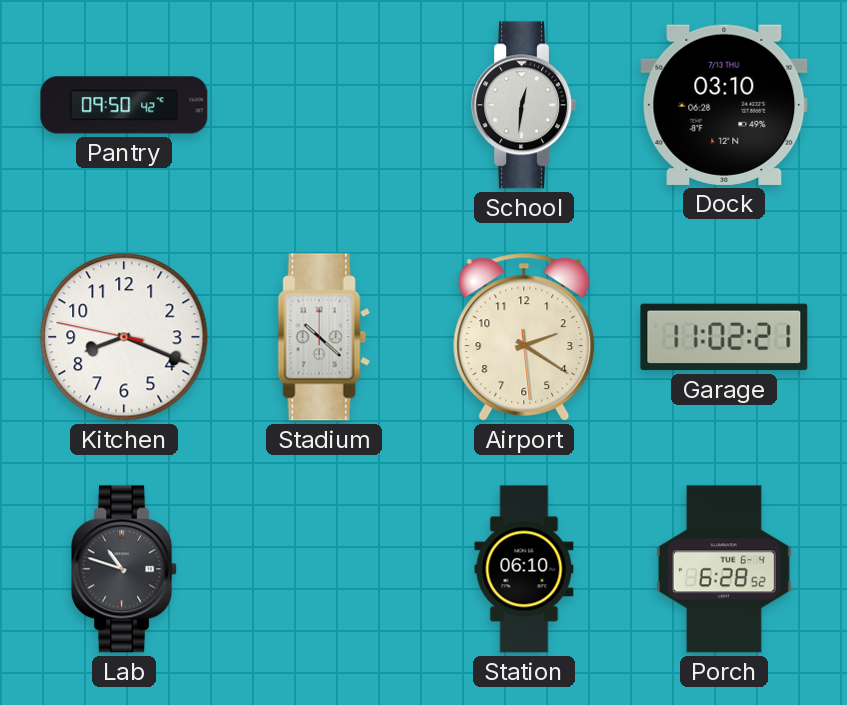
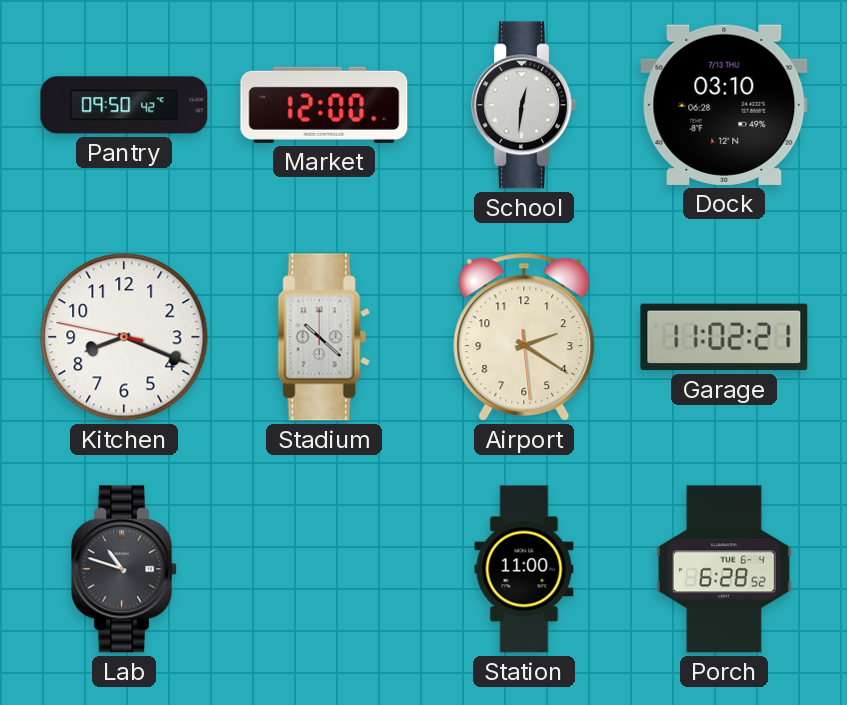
Market: none -> 12:00 (324, 105)
Station: 06:10 -> 11:00 (524, 569)
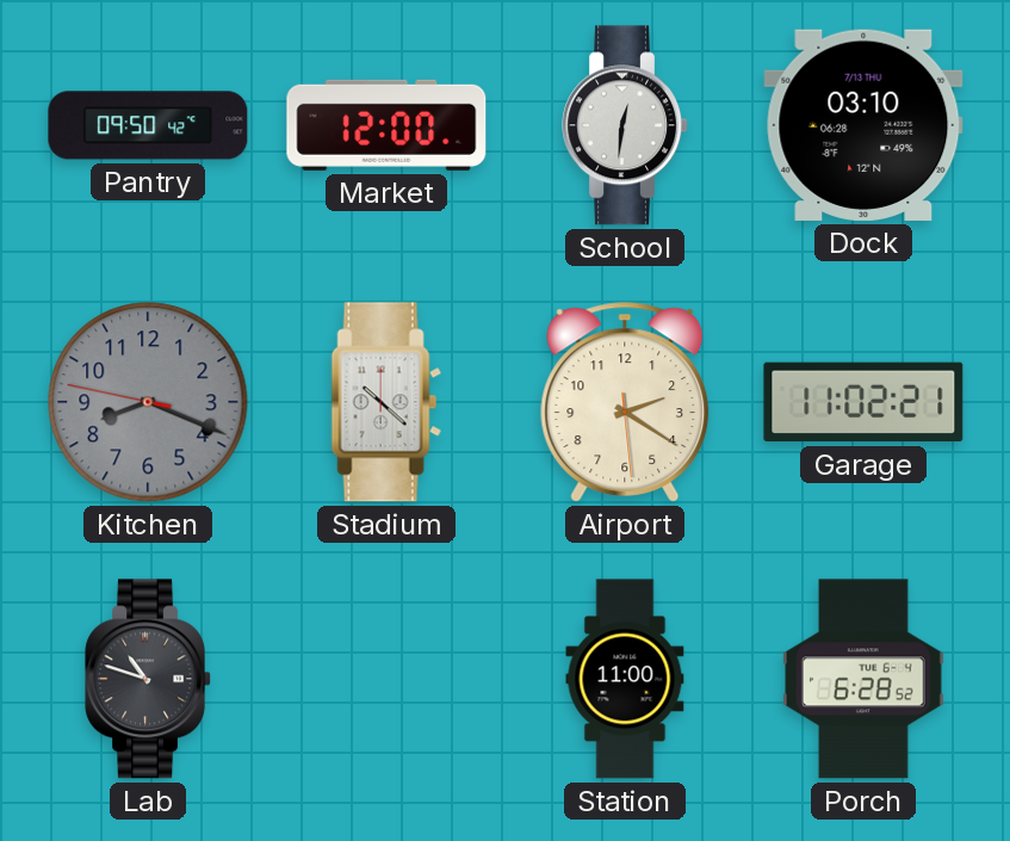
Kitchen dial: white -> grey (148, 402)
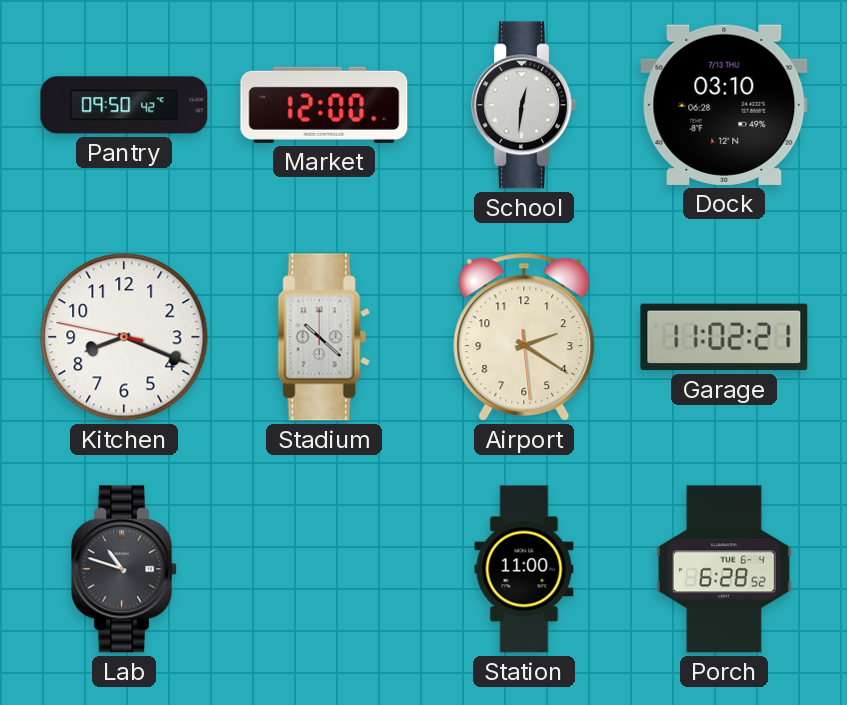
Kitchen dial: grey -> white (124, 337)
